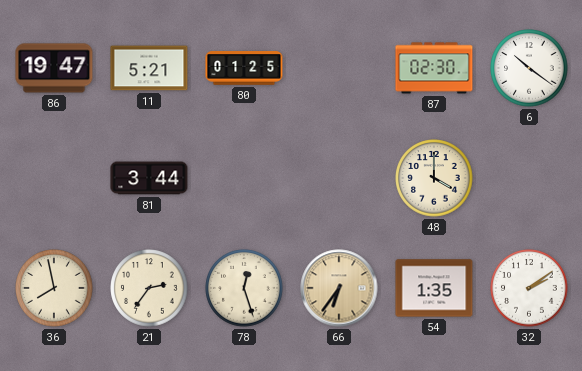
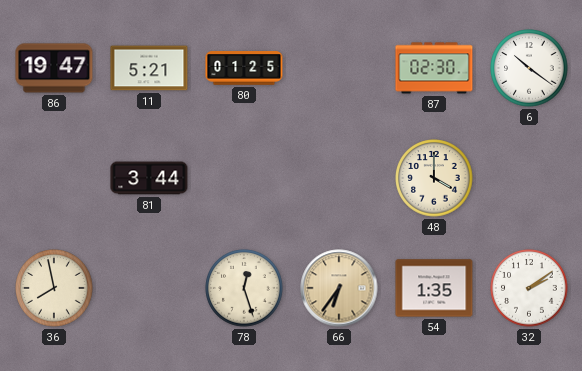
21: 2:36 -> none (149, 288)
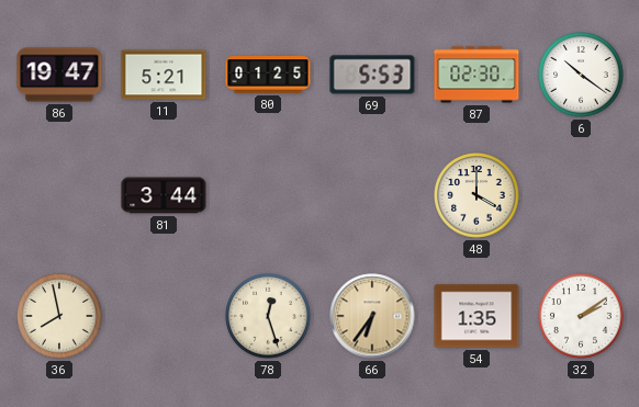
69: none -> 5:53 (372, 75)
